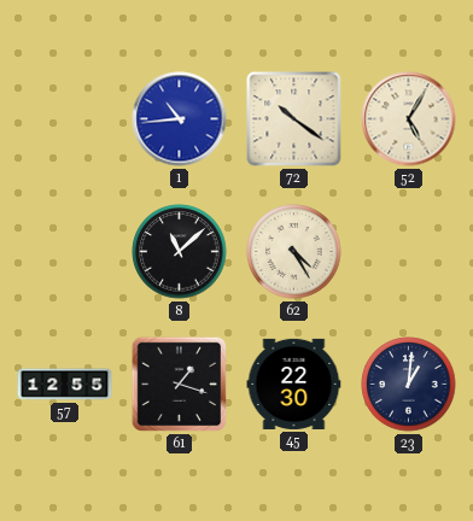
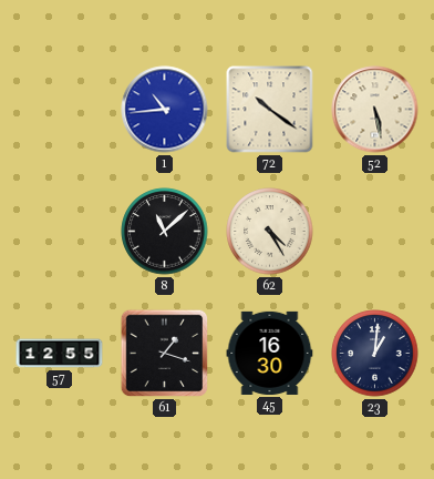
52: 5:05 -> 5:28 (375, 110)
45: 22:30 -> 16:30 (270, 353)
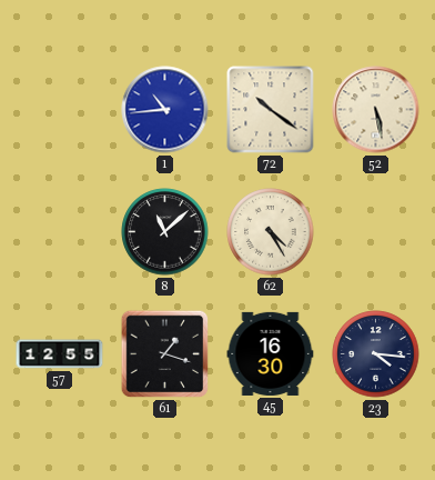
23: 1:01 -> 4:16 (376, 354)
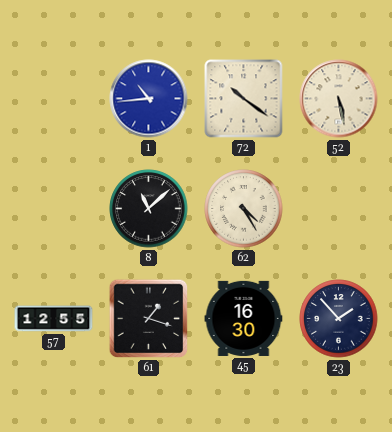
23: 4:16 -> 1:53 (339, 319)
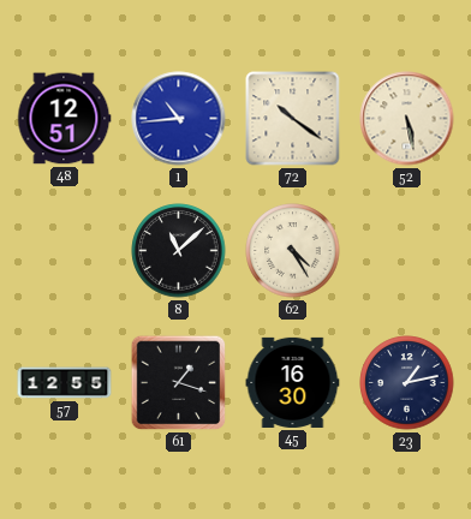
48: none -> 12:51 (64, 119)
23: 1:53 -> 1:13 (407, 383)
